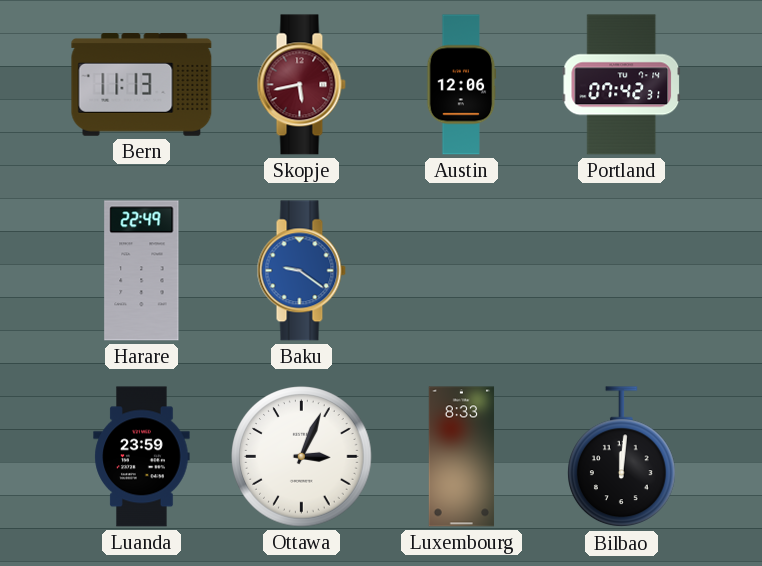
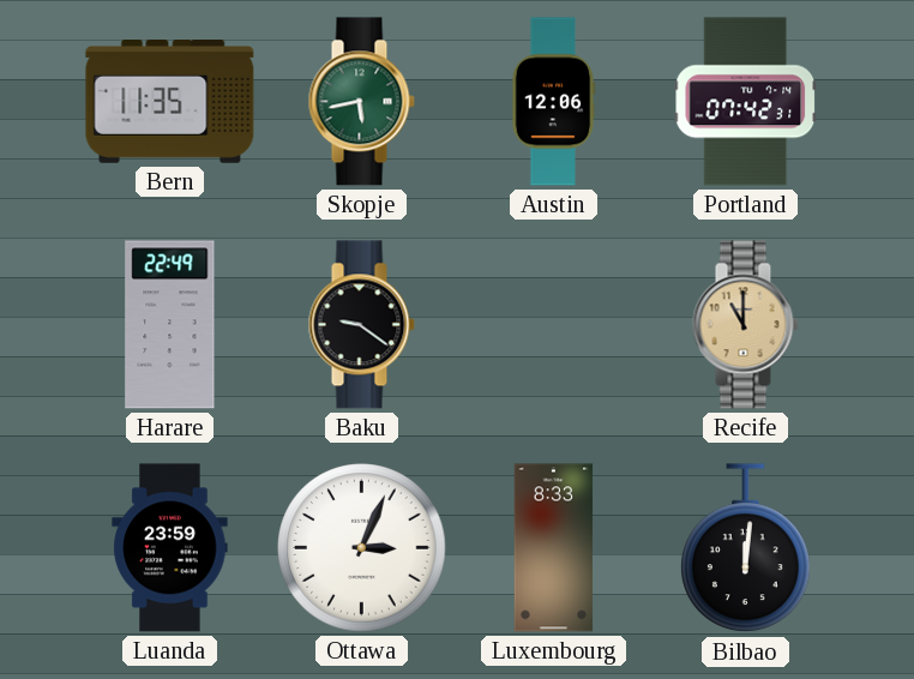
Bern: 11:13 -> 11:35 (170, 102)
Skopje dial: burgundy -> green (361, 102)
Baku dial: blue -> black (361, 325)
Recife: none -> 11:00 (745, 325)
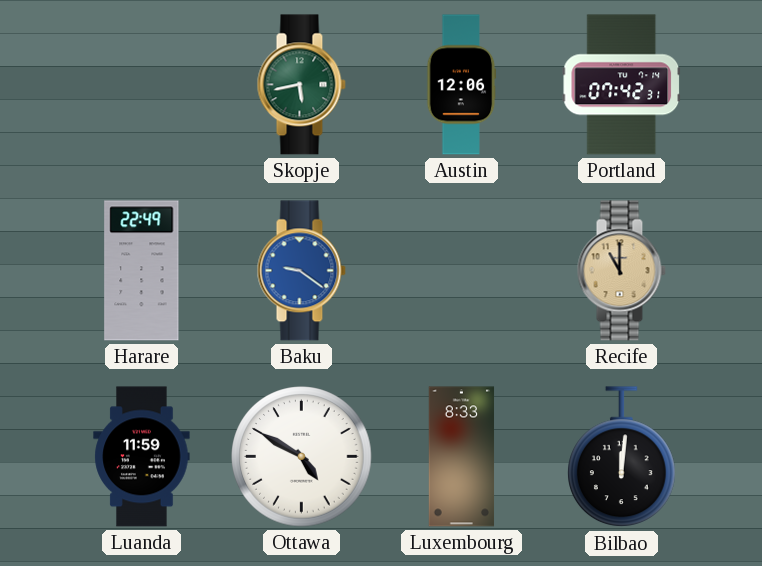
Bern: 11:35 -> none (170, 102)
Baku dial: black -> blue (301, 271)
Luanda: 23:59 -> 11:59 (142, 457)
Ottawa: 3:04 -> 4:50 (302, 457)
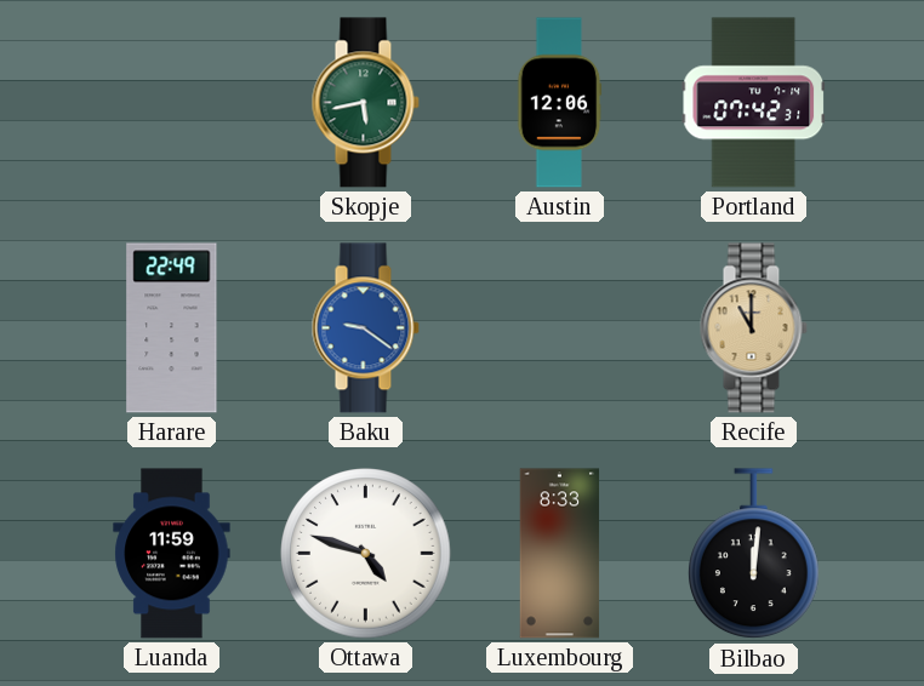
Ottawa: 4:50 -> 4:48 (366, 554)
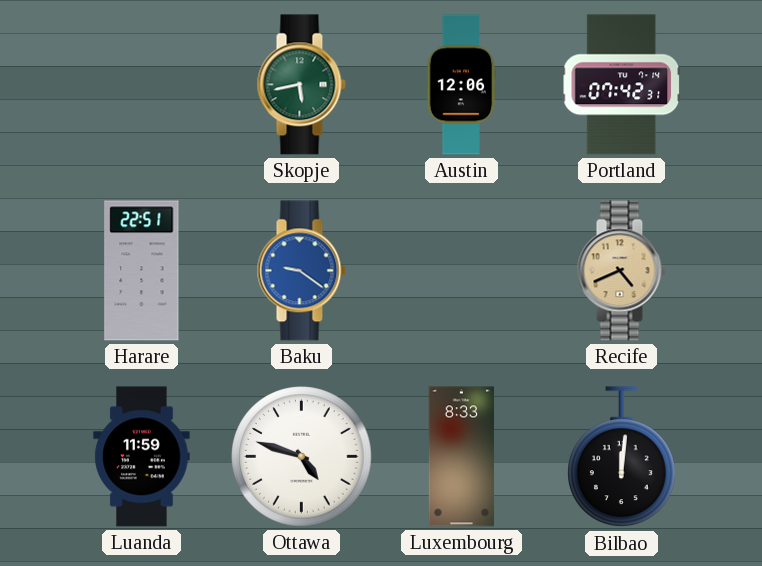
Harare: 22:49 -> 22:51 (142, 271)
Recife: 11:00 -> 4:41 (621, 271)
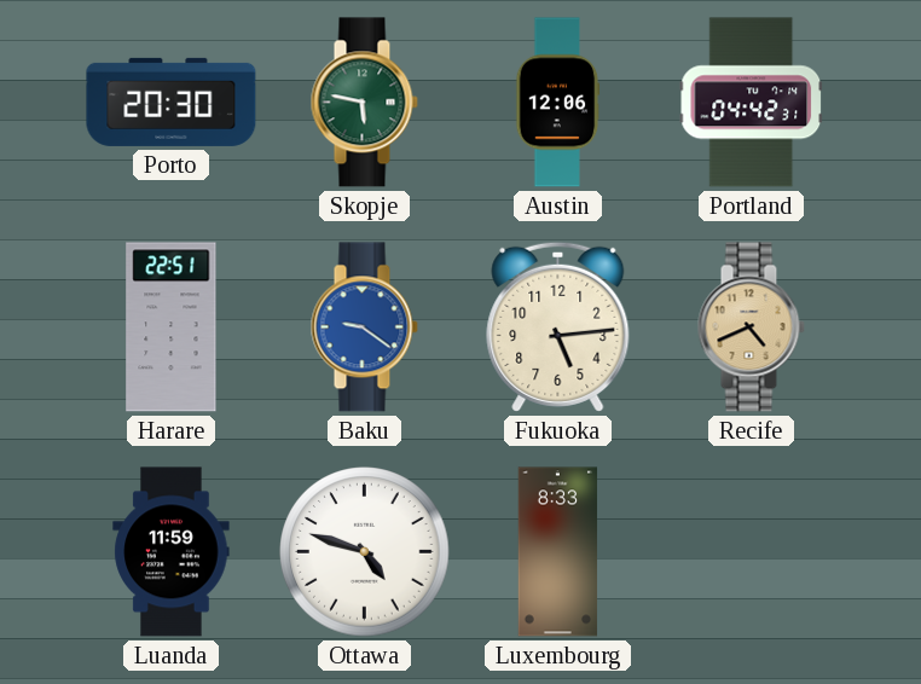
Porto: none -> 20:30 (172, 102)
Skopje: 5:43 -> 5:47 (364, 103)
Portland: 07:42 -> 04:42 (752, 103)
Fukuoka: none -> 5:14 (558, 326)
Bilbao: 12:01 -> none (622, 457)
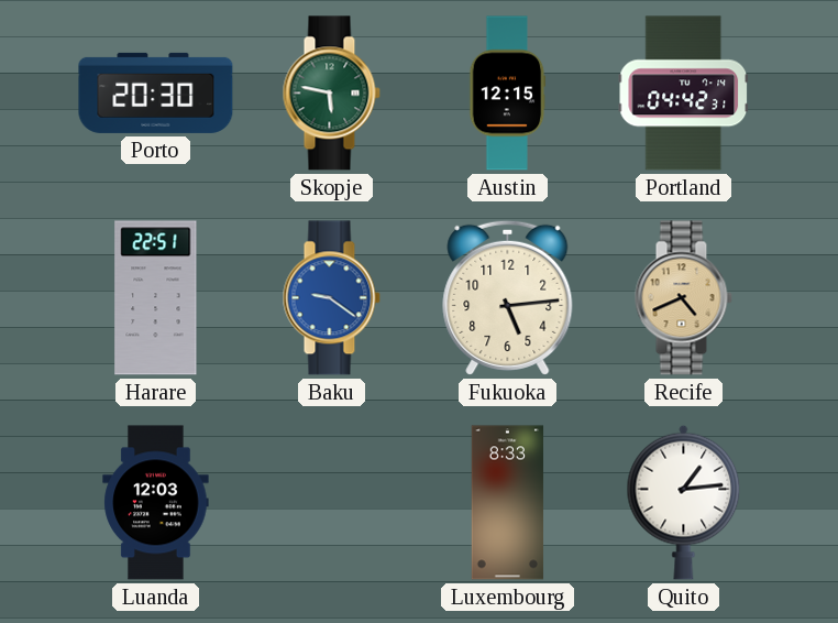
Austin: 12:06 -> 12:15 (508, 94)
Luanda: 11:59 -> 12:03 (156, 503)
Ottawa: 4:48 -> none (365, 552)
Quito: none -> 1:14 (684, 502)
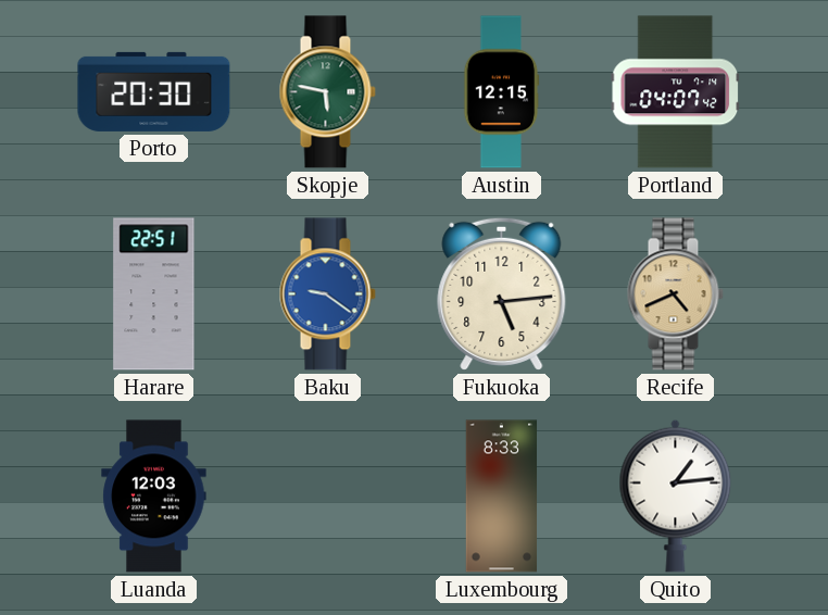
Portland: 04:42 -> 04:07 (676, 92)
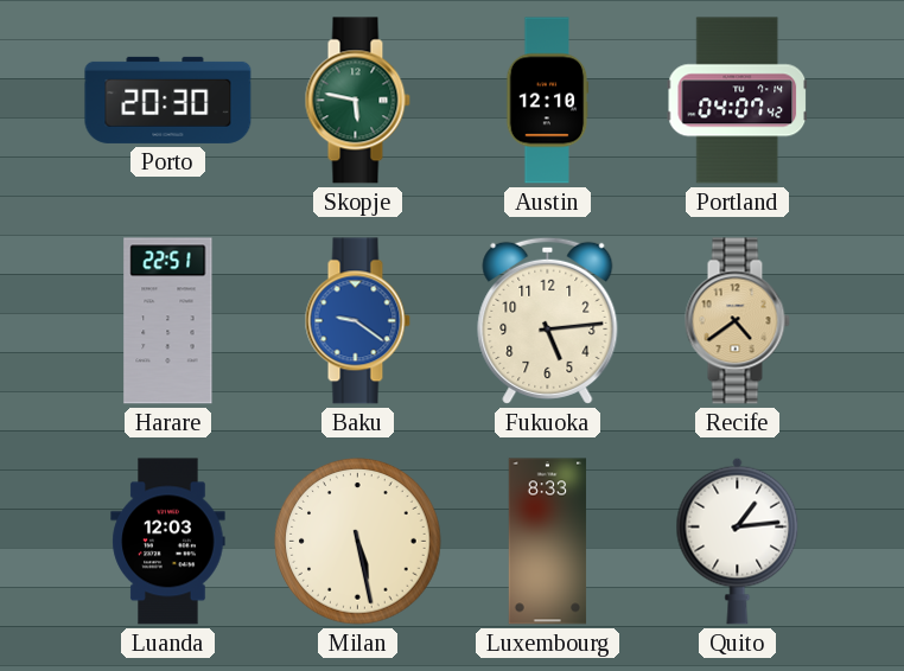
Austin: 12:15 -> 12:10 (548, 101)
Recife: 4:41 -> 4:39 (737, 321)
Milan: none -> 5:28 (358, 542)
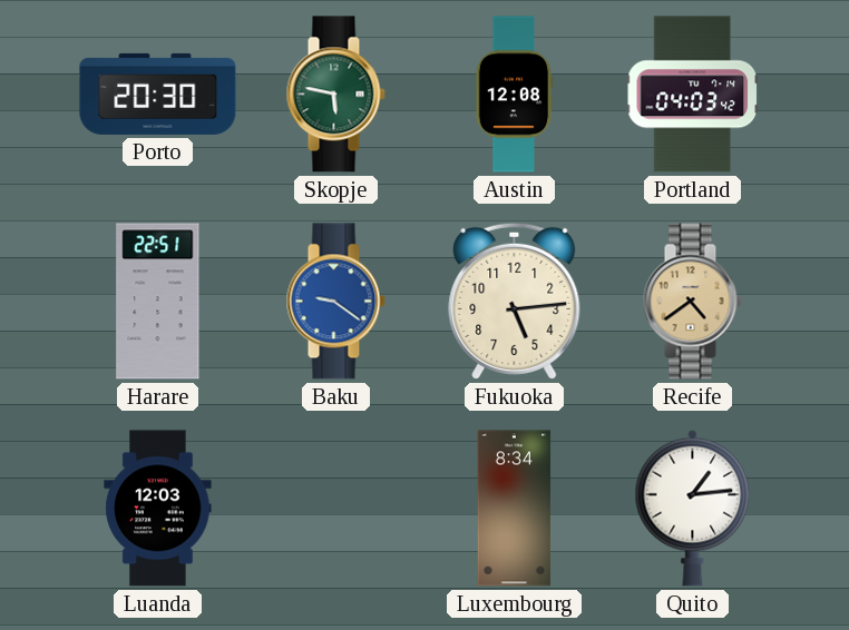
Austin: 12:10 -> 12:08 (515, 95)
Portland: 04:07 -> 04:03 (693, 95)
Milan: 5:28 -> none (358, 542)
Luxembourg: 8:33 -> 8:34 (515, 509)
